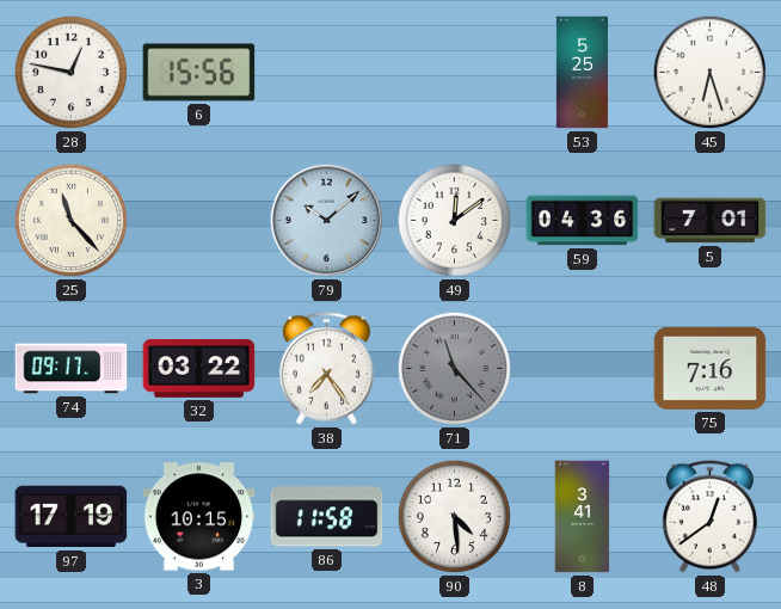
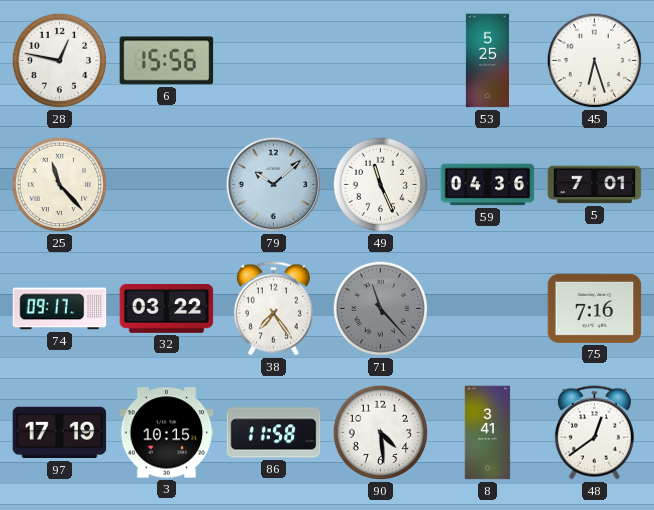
49: 12:09 -> 11:26 (381, 185)
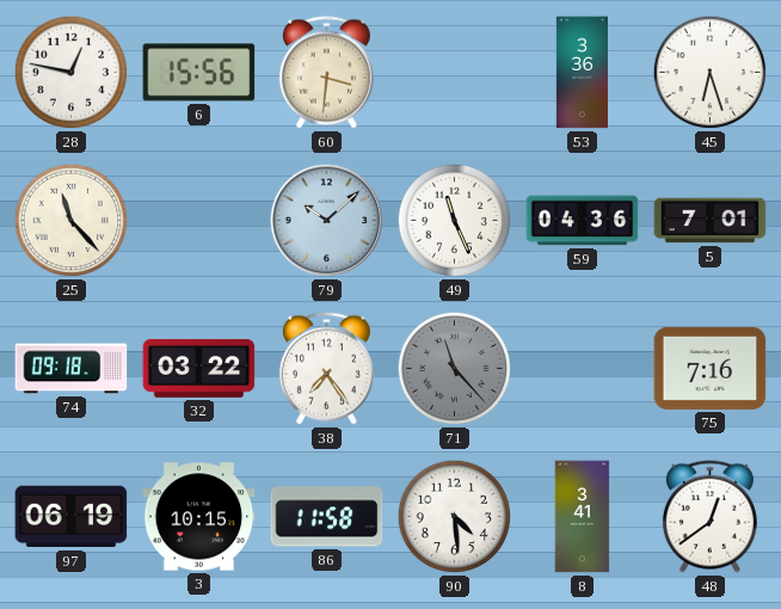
60: none -> 3:31 (326, 73)
53: 5:25 -> 3:36 (582, 73)
74: 09:17 -> 09:18 (72, 369)
97: 17:19 -> 06:19 (72, 517)
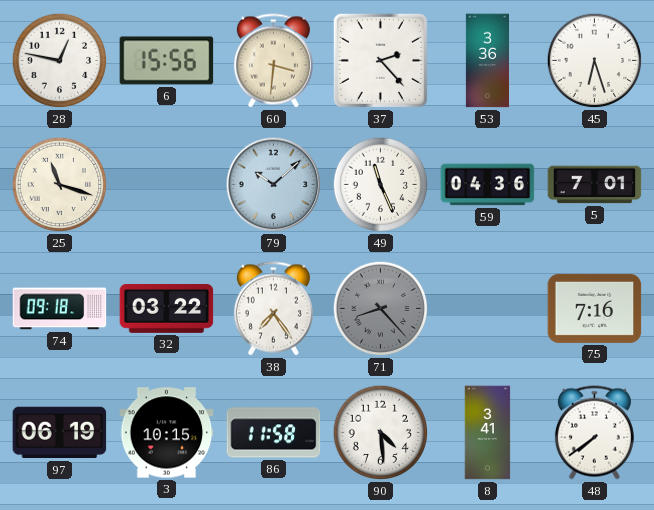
37: none -> 2:23 (380, 60)
25: 11:23 -> 11:18 (60, 185)
71: 11:23 -> 8:23 (381, 309)
48: 12:39 -> 7:39 (594, 433)
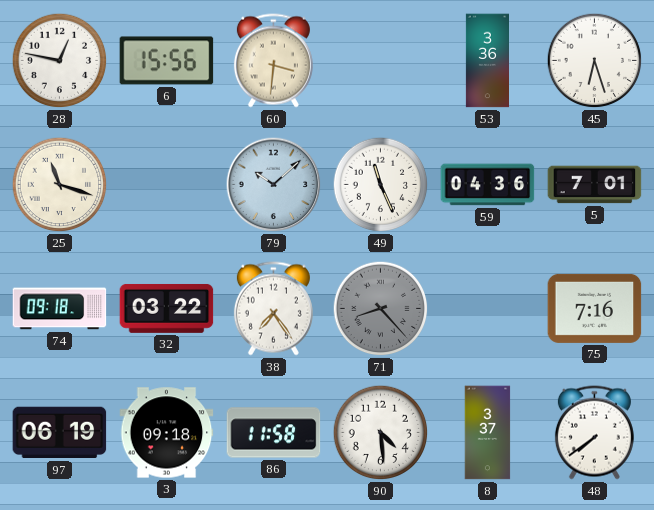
37: 2:23 -> none (380, 60)
3: 10:15 -> 09:18 (167, 433)
8: 3:41 -> 3:37 (488, 433)
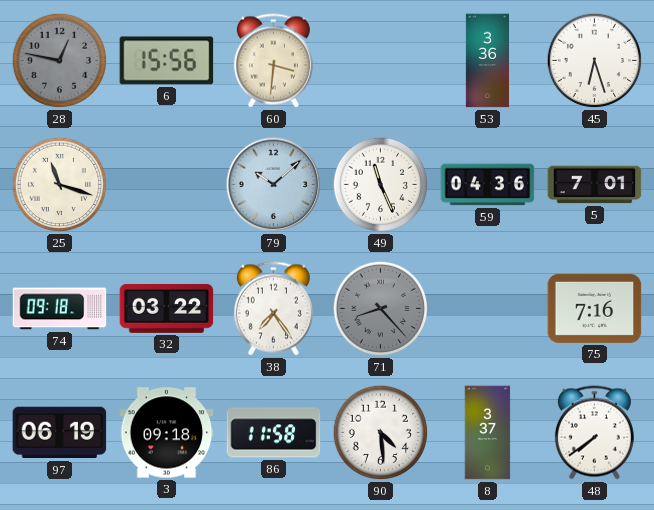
28 dial: white -> grey (60, 61)
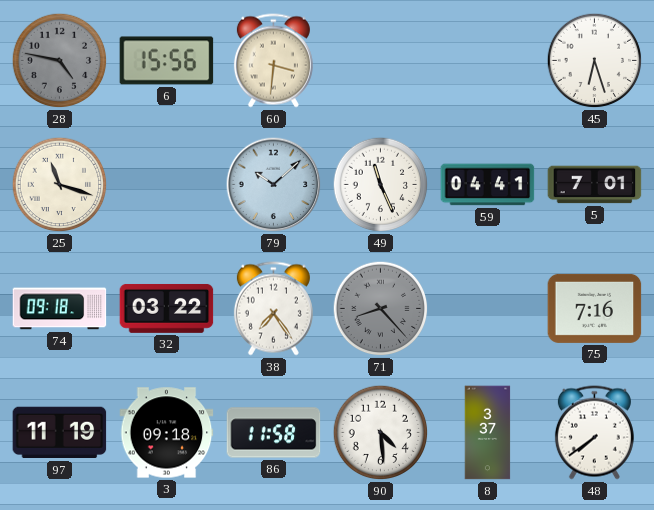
28: 12:47 -> 4:47 (60, 61)
53: 3:36 -> none (487, 61)
59: 04:36 -> 04:41 (488, 185)
97: 06:19 -> 11:19 (60, 433)
